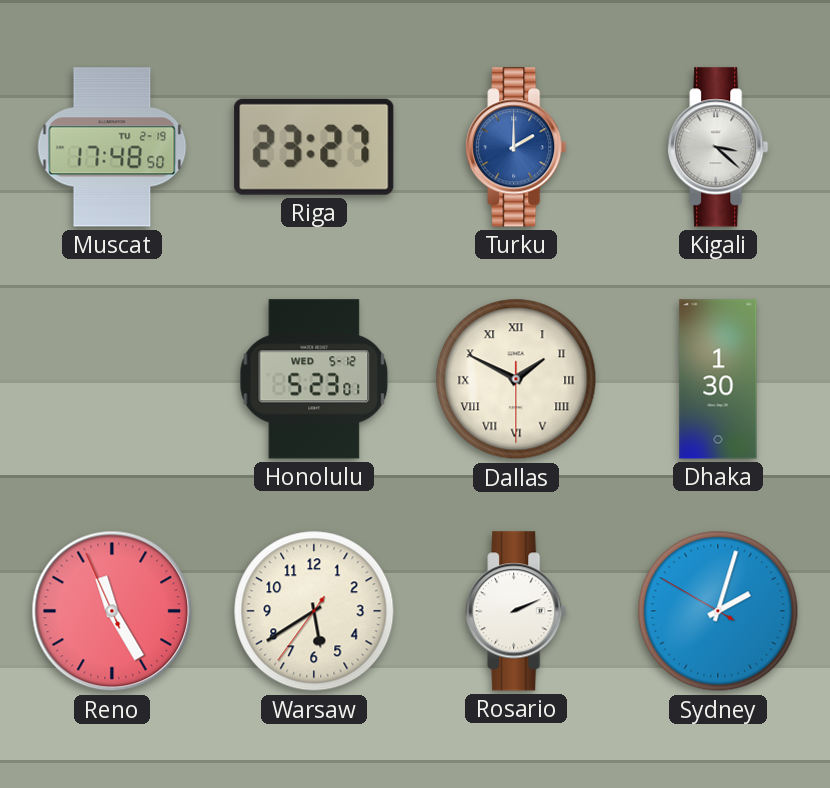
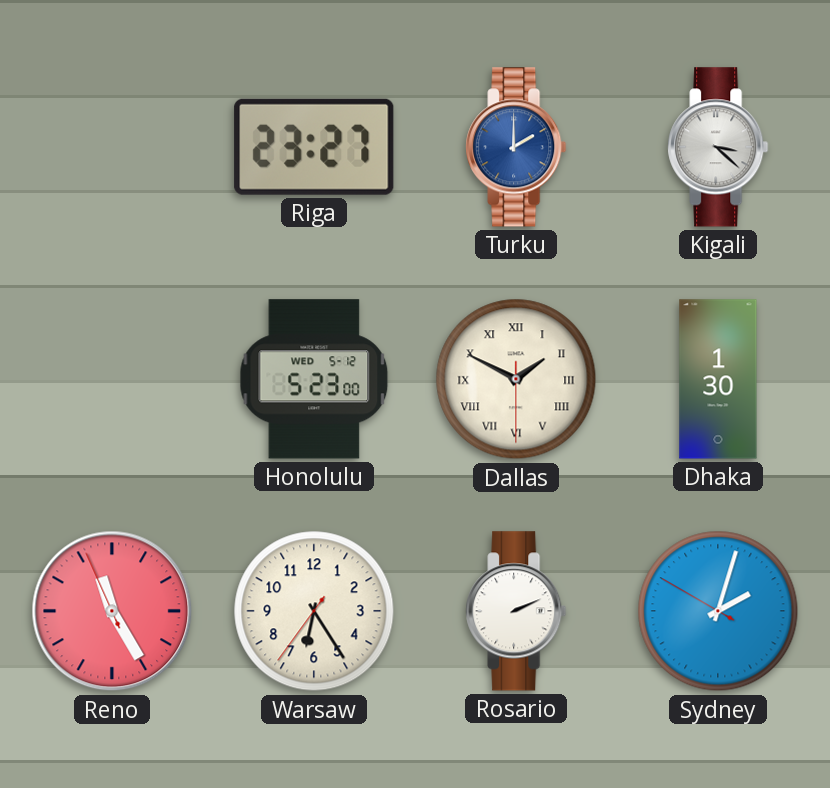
Muscat: 17:48 -> none (112, 147)
Honolulu: 5:23:01 -> 5:23:00 (314, 379)
Warsaw: 5:39 -> 6:24 (314, 611)
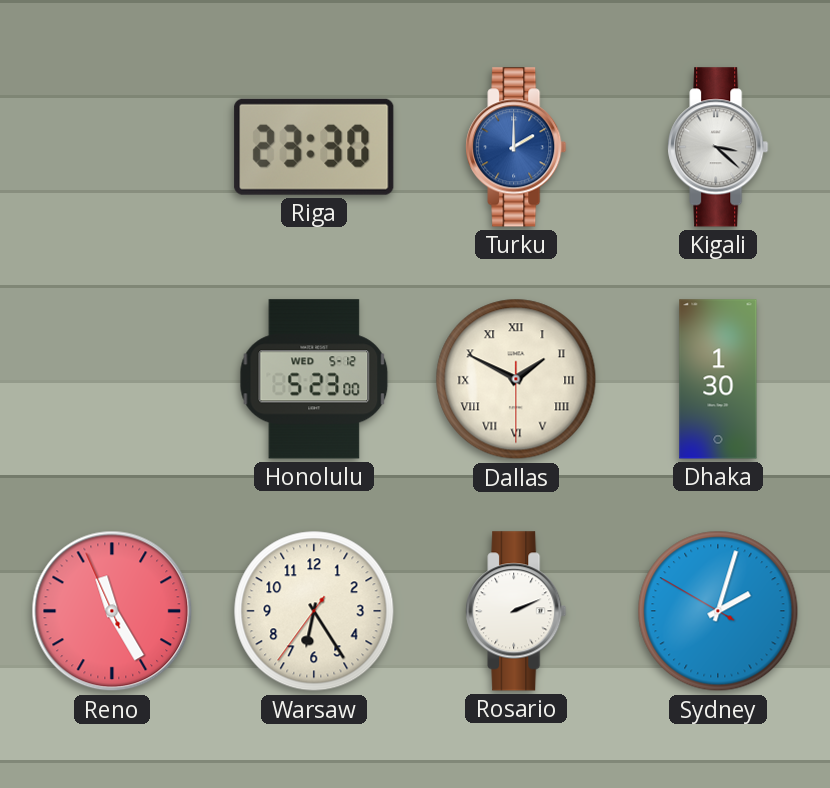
Riga: 23:27 -> 23:30 (314, 147)
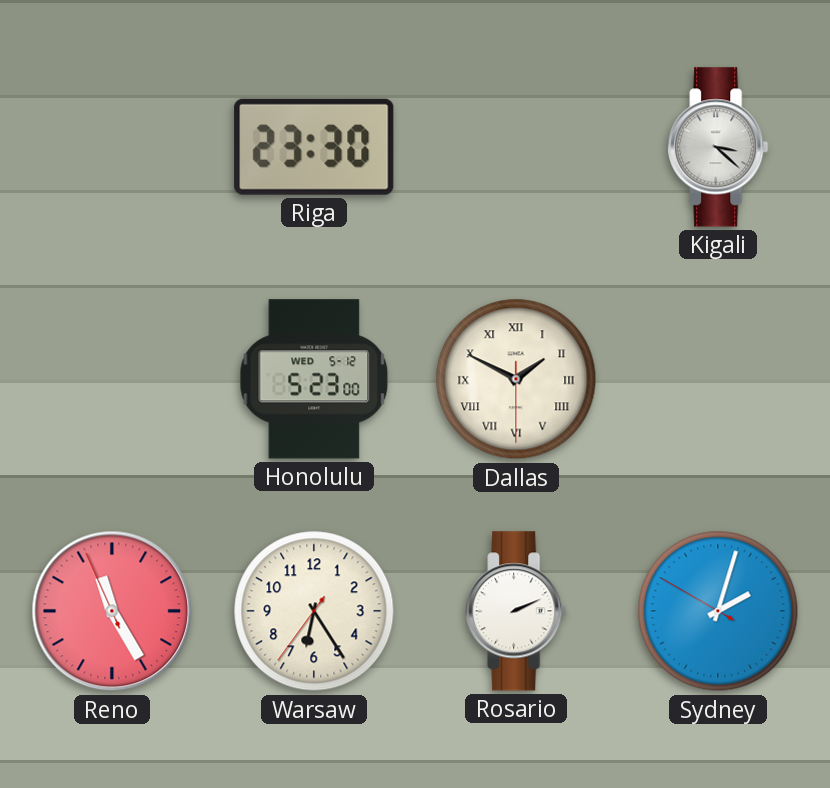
Turku: 2:00 -> none (516, 147)
Dhaka: 1:30 -> none (718, 379)
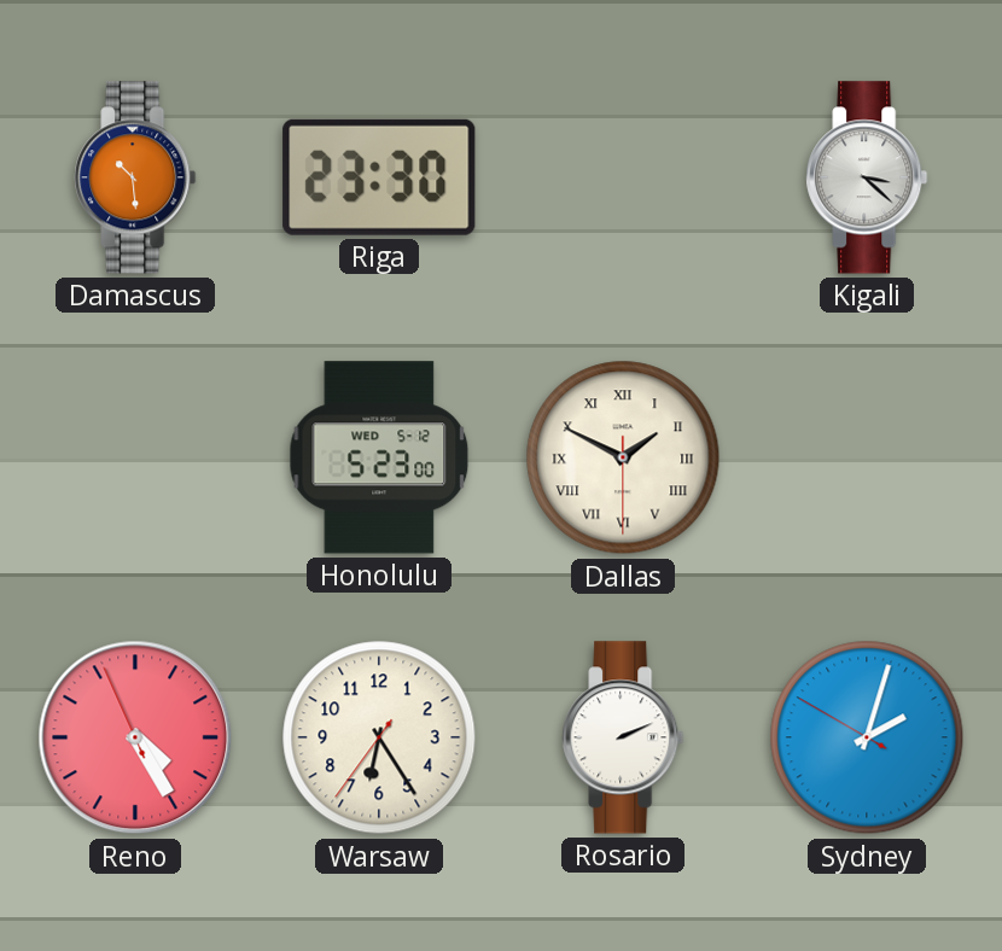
Damascus: none -> 10:29 (135, 177)
Reno: 11:24 -> 4:24 (135, 737)
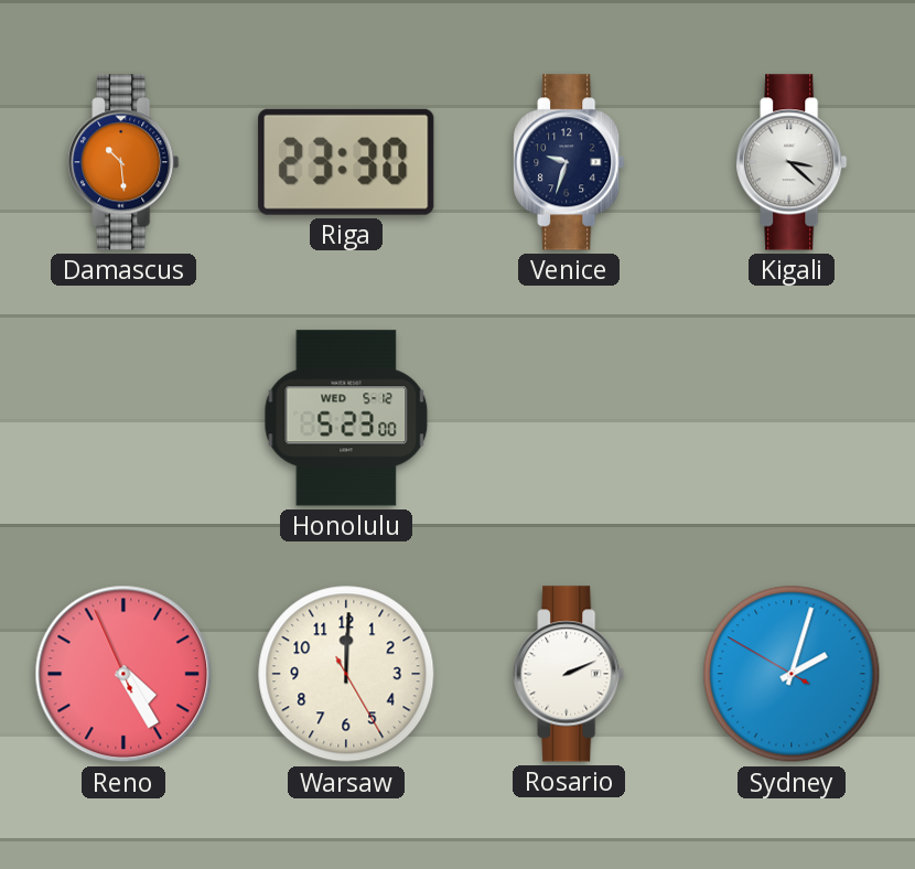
Venice: none -> 9:33 (569, 162)
Dallas: 1:49 -> none (623, 457)
Warsaw: 6:24 -> 12:00 (346, 674)
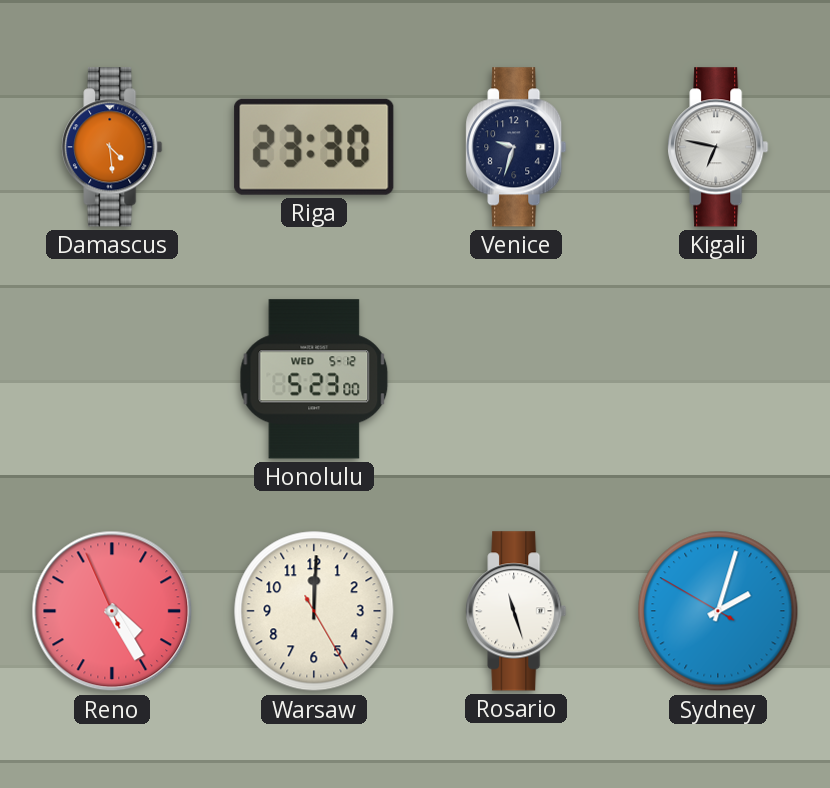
Damascus: 10:29 -> 4:29 (112, 147)
Kigali: 3:22 -> 6:47 (718, 147)
Rosario: 2:11 -> 11:27 (516, 611)
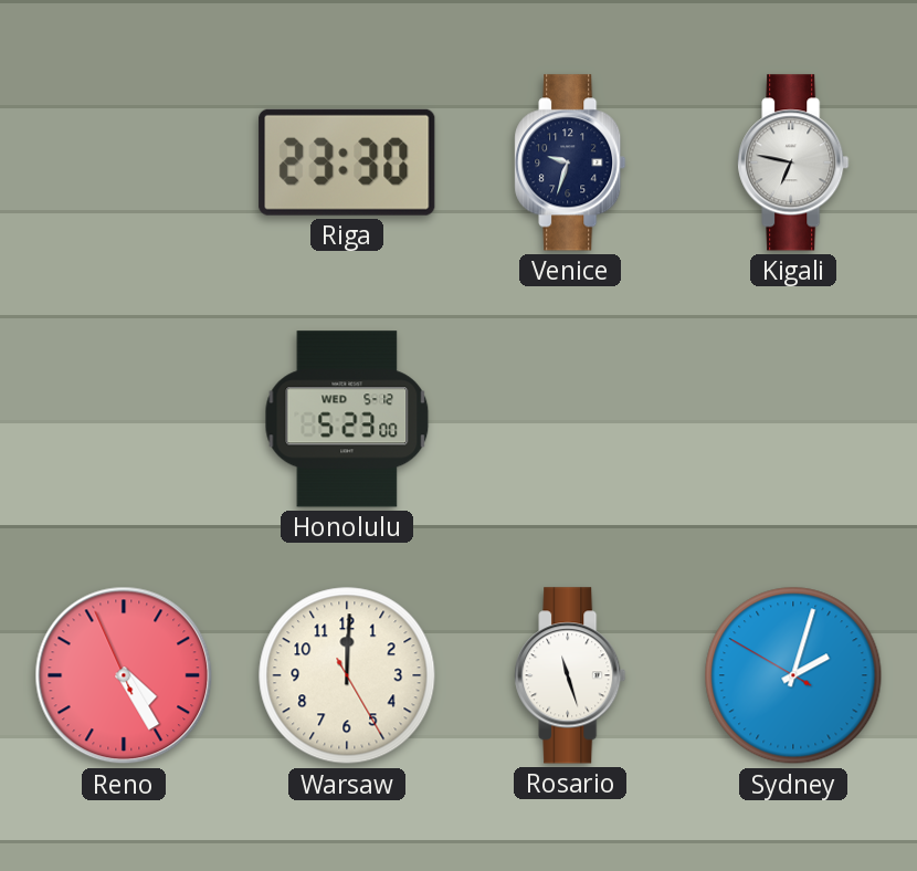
Damascus: 4:29 -> none (112, 147)
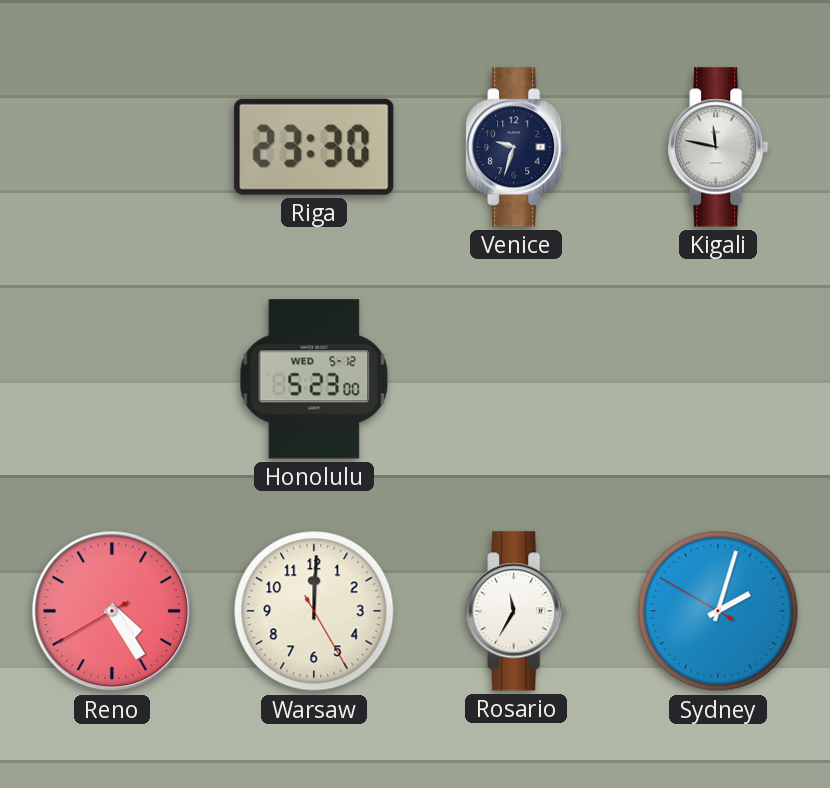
Kigali: 6:47 -> 11:47 (718, 147)
Reno: 4:24:56 -> 4:24:40 (112, 611)
Rosario: 11:27 -> 11:35 (516, 611)
